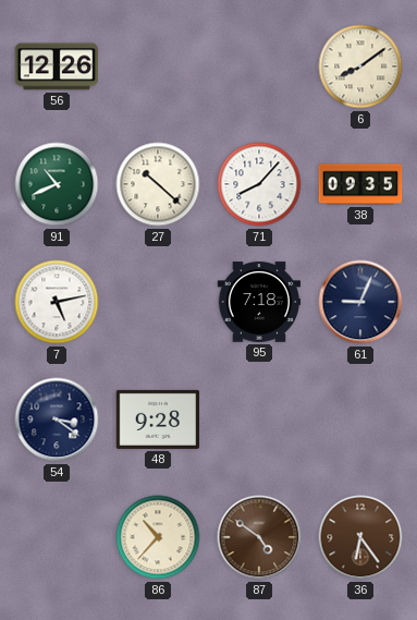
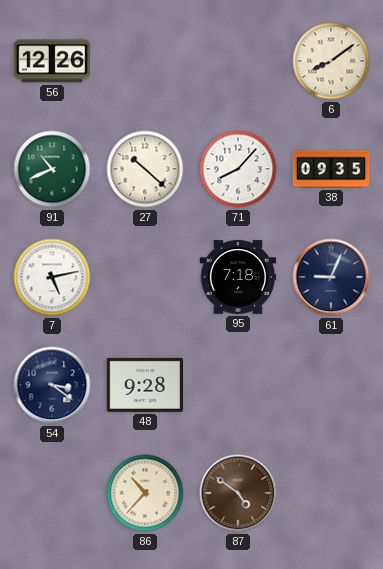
36: 6:24 -> none (360, 537)
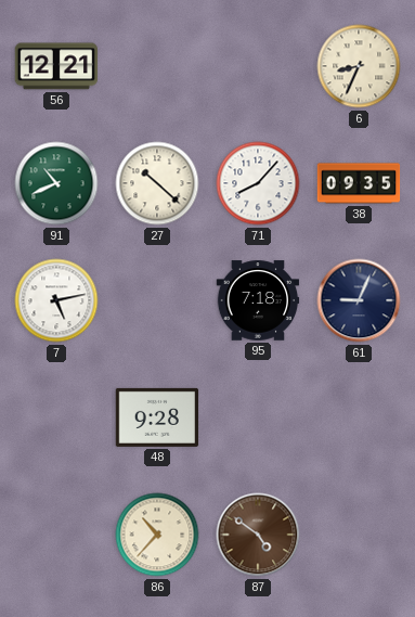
56: 12:26 -> 12:21 (56, 66)
6: 8:09 -> 8:34 (359, 66)
54: 3:21 -> none (52, 385)
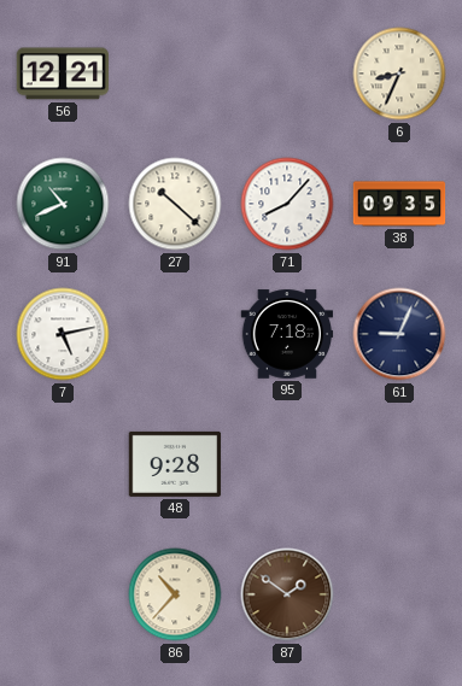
87: 4:51 -> 1:51 (287, 594)
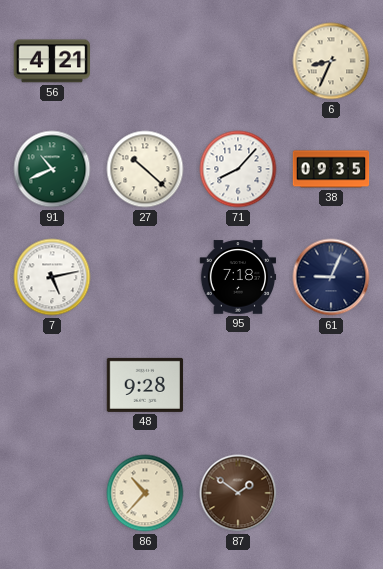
56: 12:21 -> 4:21 (52, 61)
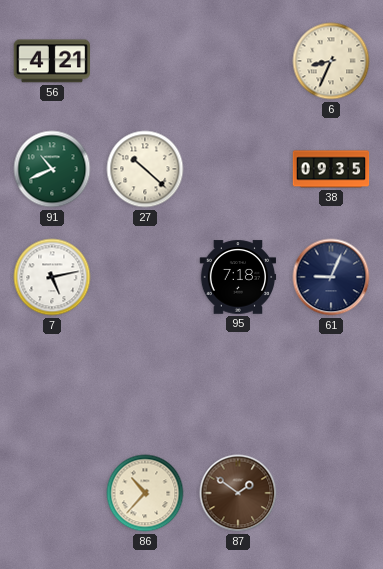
71: 8:07 -> none (238, 169)
48: 9:28 -> none (145, 385)
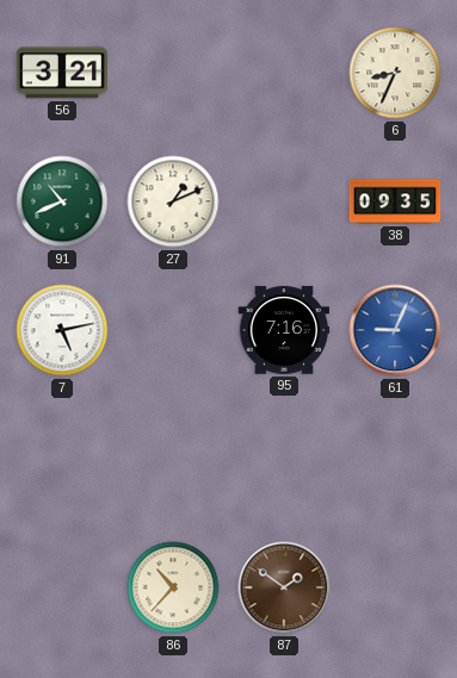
56: 4:21 -> 3:21 (62, 73)
27: 10:22 -> 1:11 (173, 201)
95: 7:18 -> 7:16 (284, 330)
61 dial: navy -> blue (395, 330)
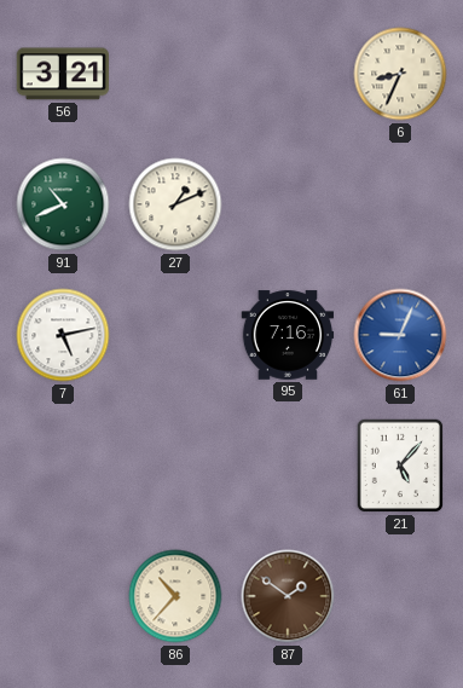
38: 09:35 -> none (395, 201)
21: none -> 5:07 (400, 466)
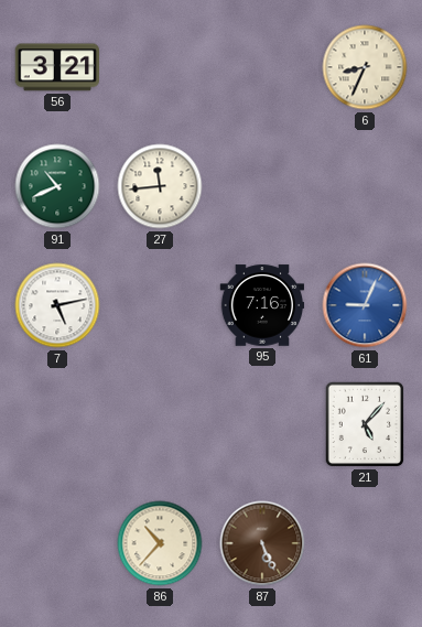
27: 1:11 -> 11:44 (160, 186)
87: 1:51 -> 5:26 (262, 543)
